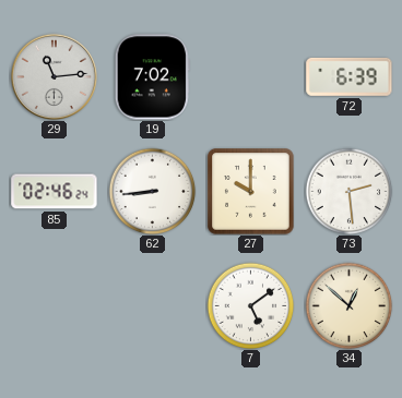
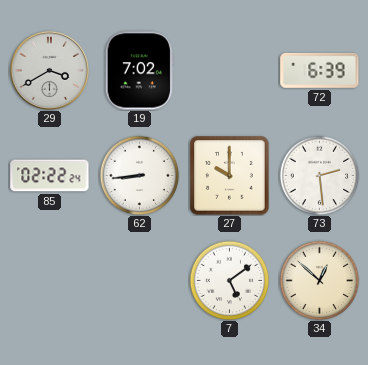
29: 11:14 -> 3:40 (49, 70)
85: 02:46 -> 02:22 (50, 176)
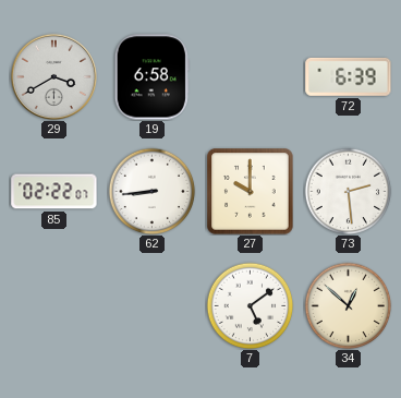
19: 7:02 -> 6:58 (151, 77)
85: 02:22:24 -> 02:22:07 (54, 192)
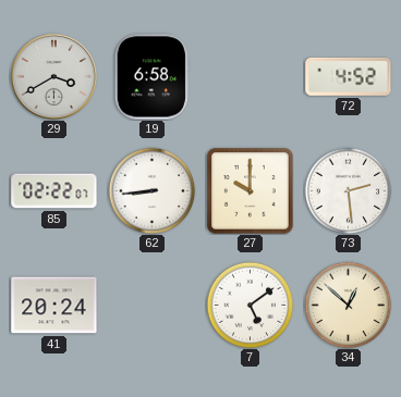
72: 6:39 -> 4:52 (349, 76)
41: none -> 20:24 (54, 306)
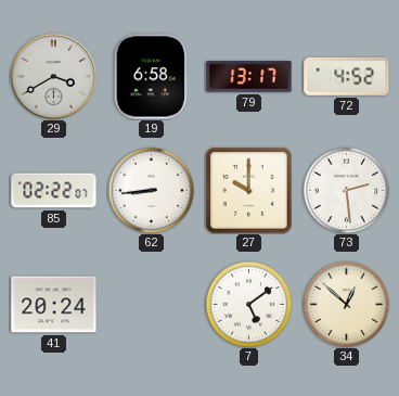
79: none -> 13:17 (249, 77)
